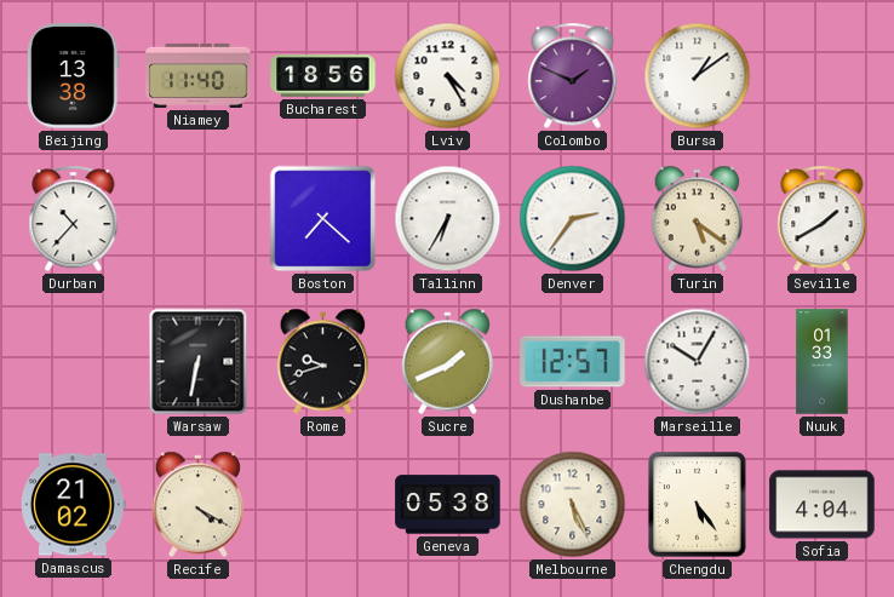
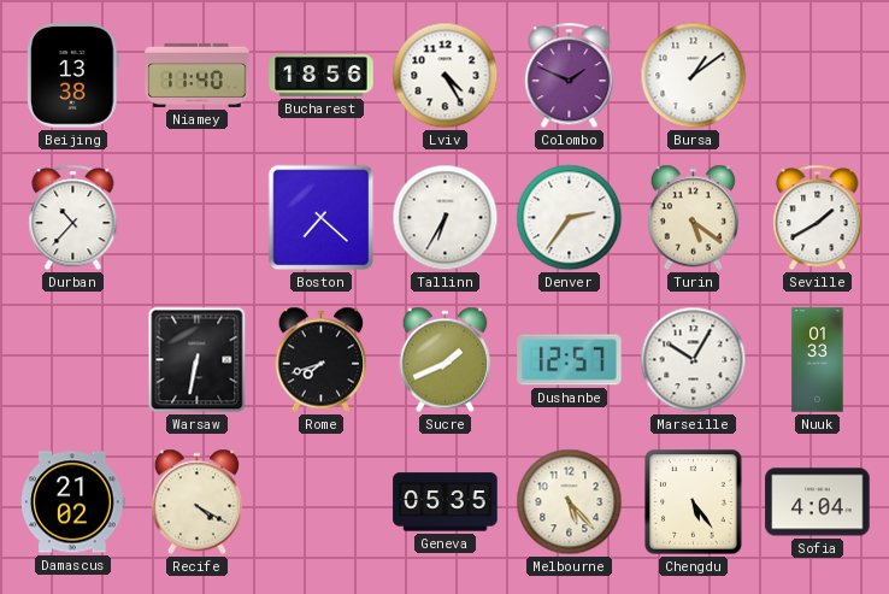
Rome: 9:42 -> 7:42 (322, 360)
Geneva: 05:38 -> 05:35 (446, 502)
Melbourne: 5:26 -> 5:23 (570, 502)
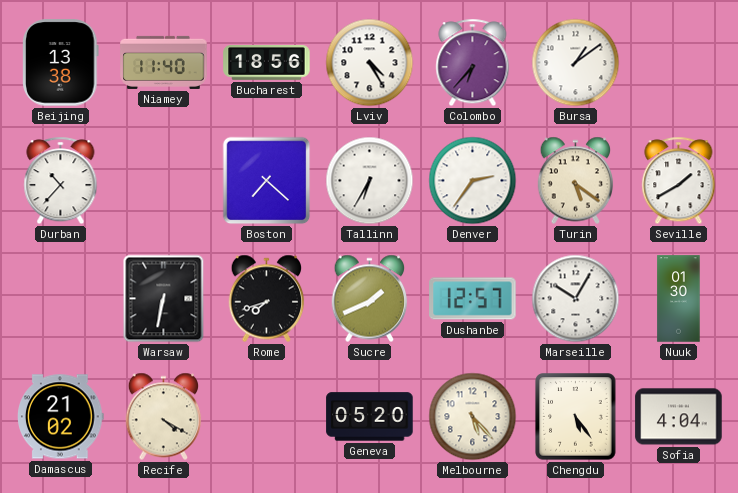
Colombo: 1:49 -> 6:37 (473, 63)
Nuuk: 01:33 -> 01:30 (679, 299)
Geneva: 05:35 -> 05:20 (370, 417)
